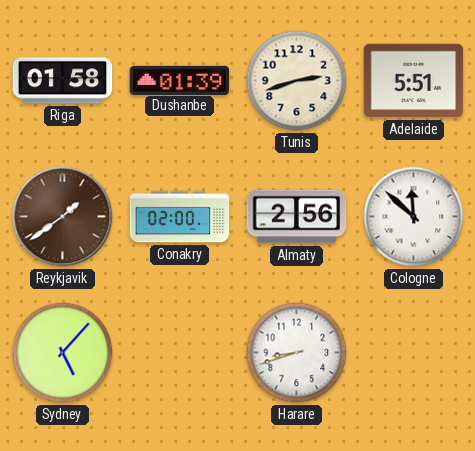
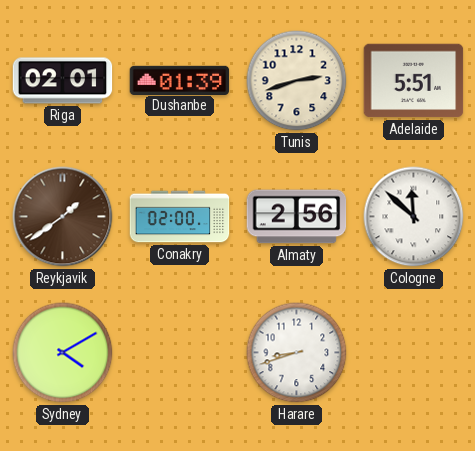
Riga: 01:58 -> 02:01 (63, 81)
Sydney: 5:07 -> 4:10 (63, 353)
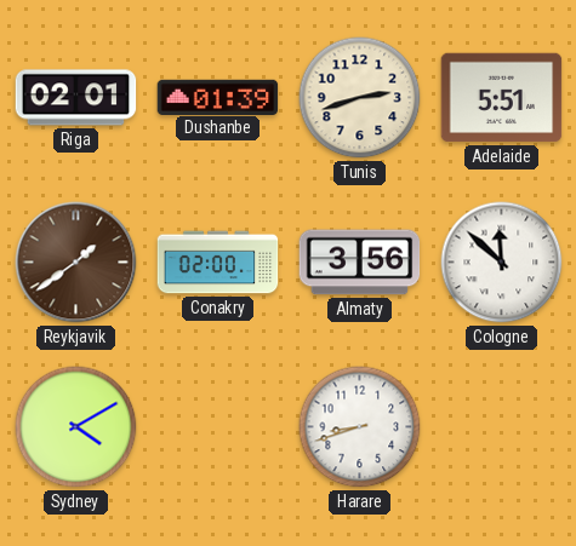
Almaty: 2:56 -> 3:56 (360, 263)
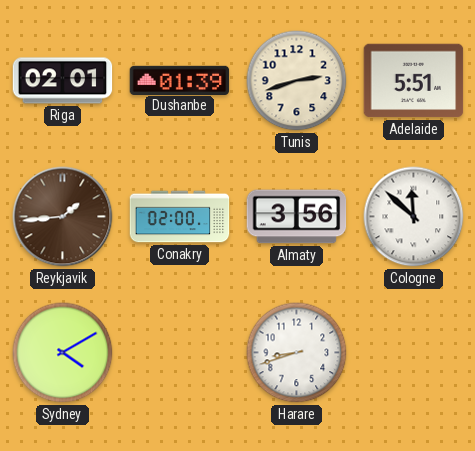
Reykjavik: 1:39 -> 1:44 (63, 217)
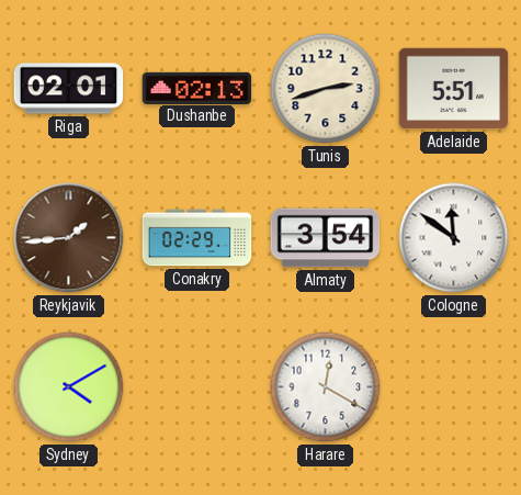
Dushanbe: 01:39 -> 02:13 (197, 88)
Conakry: 02:00 -> 02:29 (197, 238)
Almaty: 3:56 -> 3:54 (326, 238)
Cologne: 11:52 -> 11:51 (454, 238)
Harare: 8:42 -> 12:20 (326, 387)
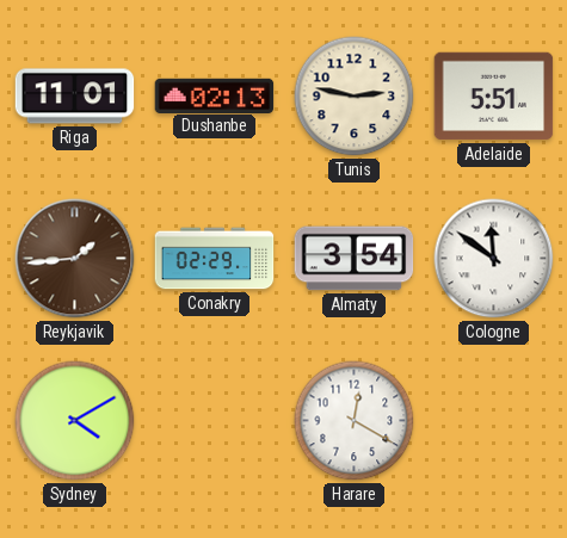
Riga: 02:01 -> 11:01 (75, 97)
Tunis: 2:42 -> 2:47 (355, 97)
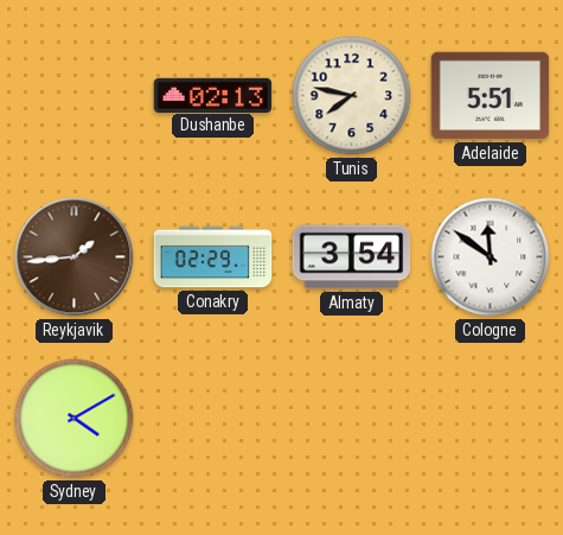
Riga: 11:01 -> none (75, 97)
Tunis: 2:47 -> 7:47 (352, 96)
Harare: 12:20 -> none (355, 421)
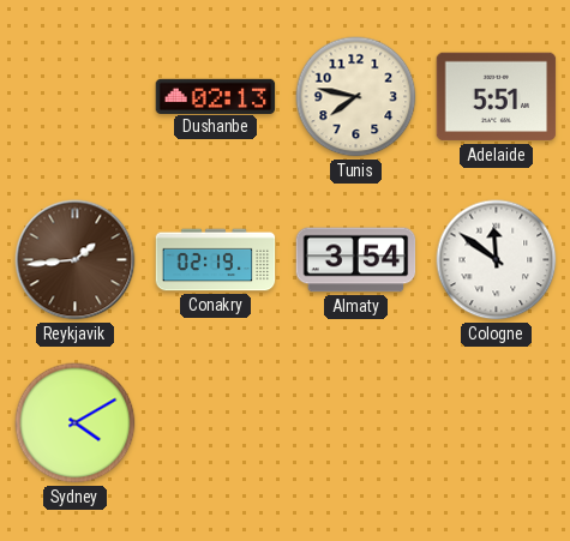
Conakry: 02:29 -> 02:19 (216, 260)
